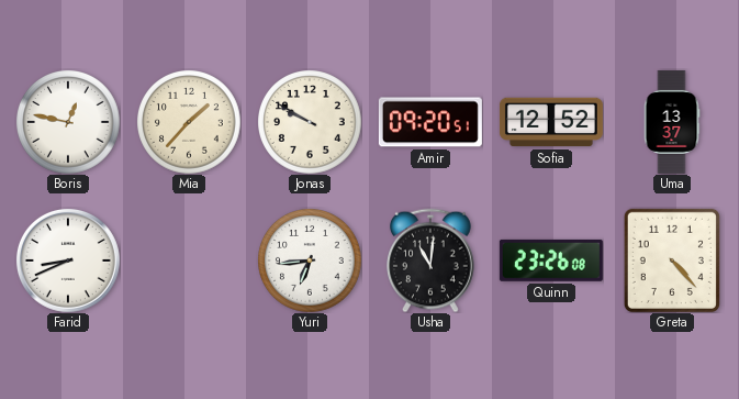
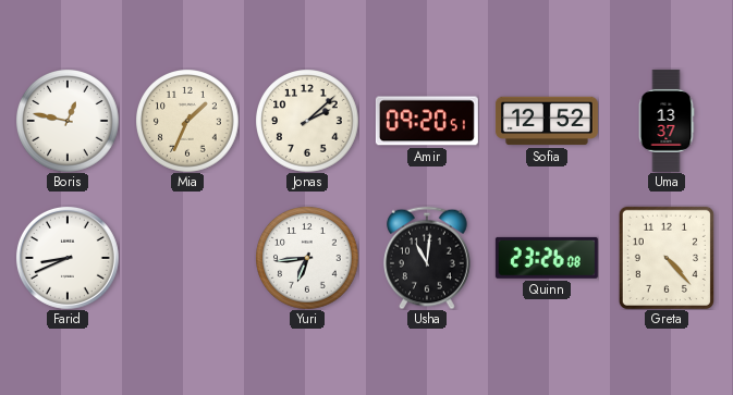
Mia: 1:37 -> 1:34 (187, 121)
Jonas: 9:50 -> 2:08 (307, 121)
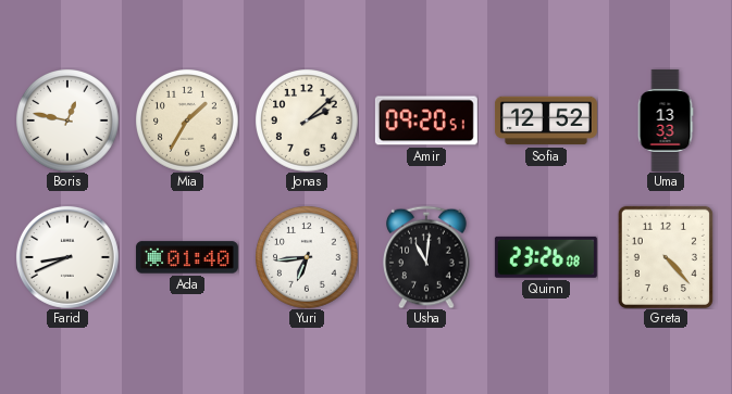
Mia: 1:34 -> 1:35 (187, 120)
Uma: 13:37 -> 13:33 (666, 120)
Ada: none -> 01:40 (187, 257)
